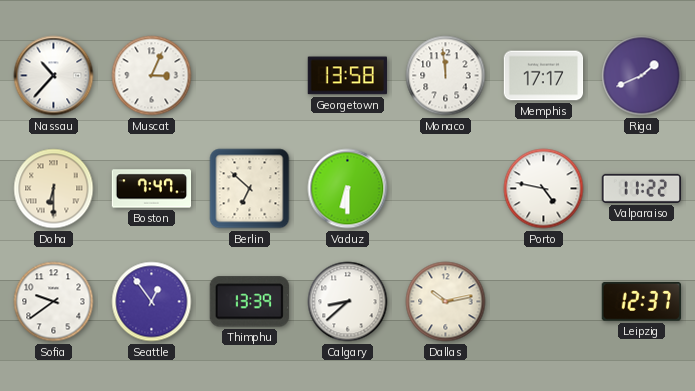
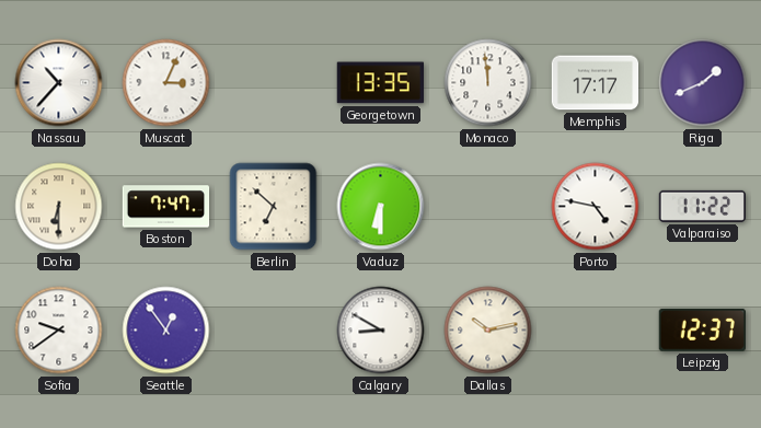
Georgetown: 13:58 -> 13:35 (380, 83)
Thimphu: 13:39 -> none (249, 302)
Calgary: 8:38 -> 8:50 (381, 331)
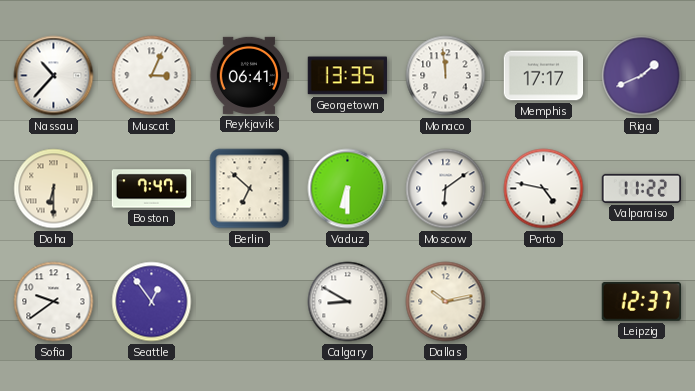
Reykjavik: none -> 06:41 (249, 75)
Moscow: none -> 6:09 (446, 189)
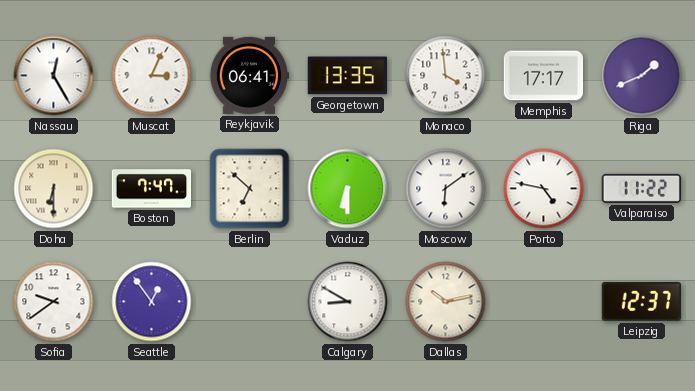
Nassau: 10:37 -> 12:25 (54, 76)
Monaco: 11:59 -> 3:59 (446, 76)
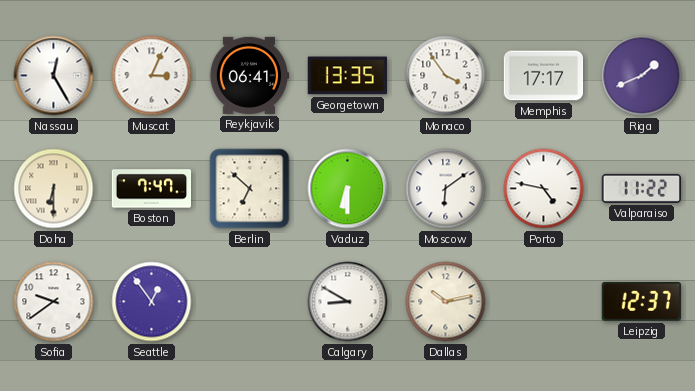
Monaco: 3:59 -> 3:54 (446, 76)
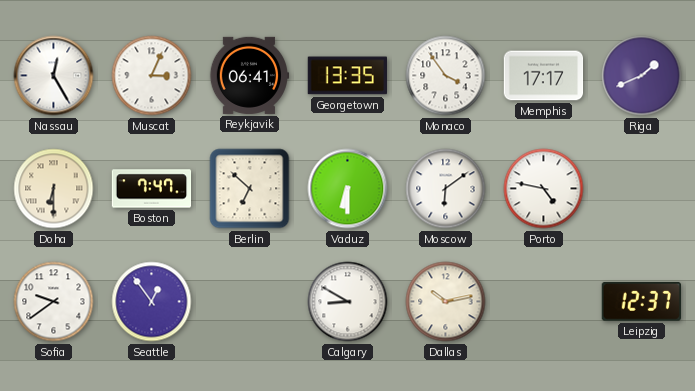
Valparaiso: 11:22 -> none (641, 188)
